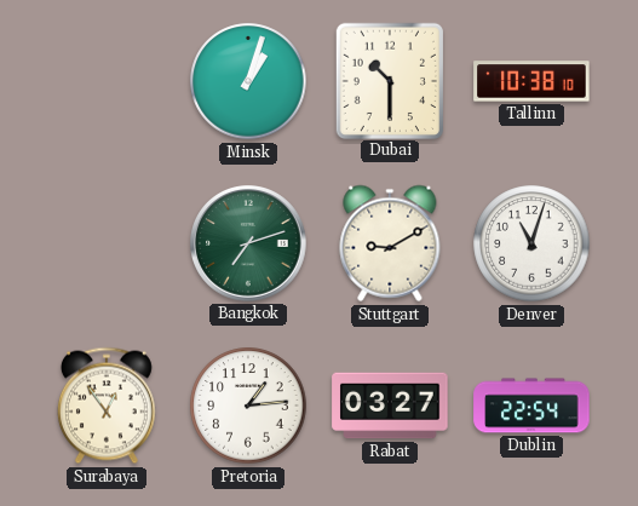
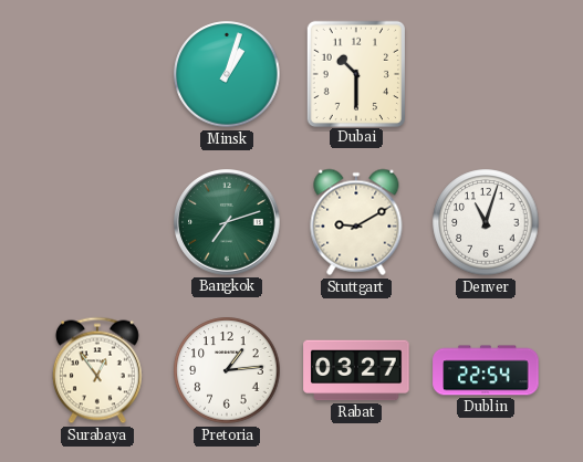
Tallinn: 10:38 -> none (531, 81)
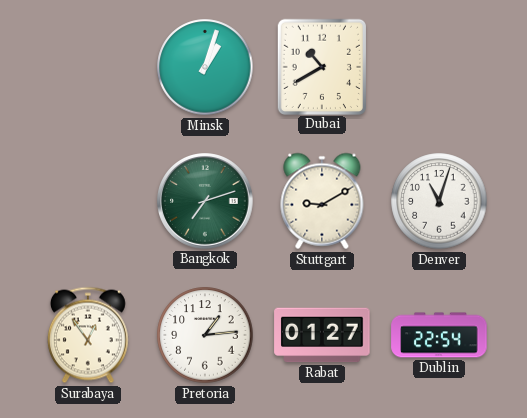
Dubai: 10:30 -> 10:40 (321, 66)
Rabat: 03:27 -> 01:27 (322, 335)
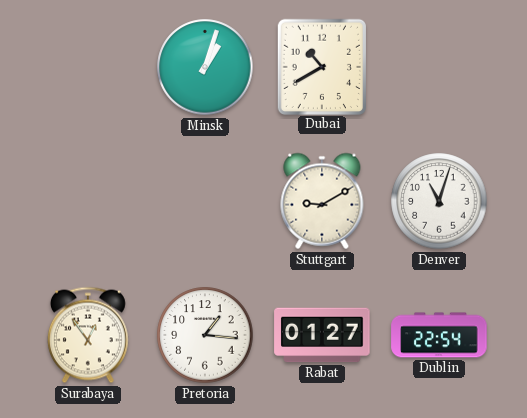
Bangkok: 7:12 -> none (205, 201)
Pretoria: 1:14 -> 1:16 (205, 335)
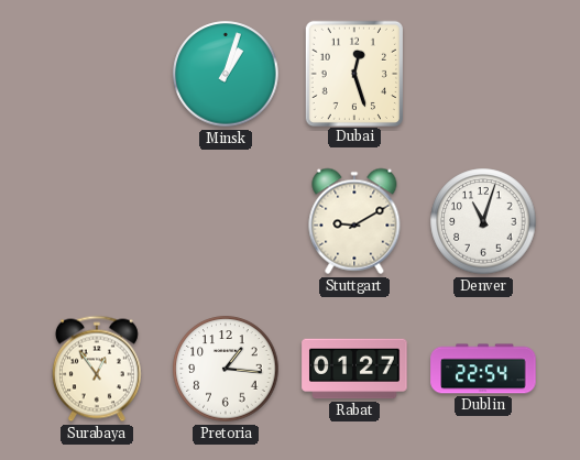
Dubai: 10:40 -> 12:27 (353, 73)
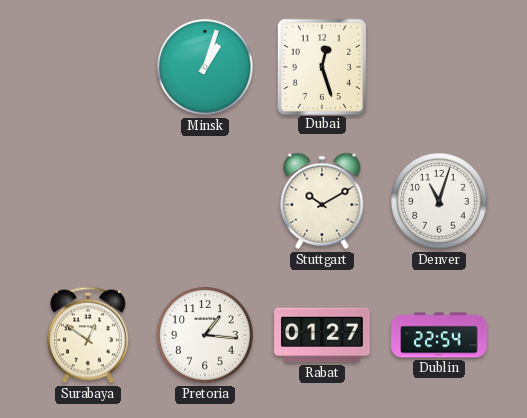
Stuttgart: 9:10 -> 10:10 (322, 201)
Surabaya: 12:54 -> 12:51 (88, 335)
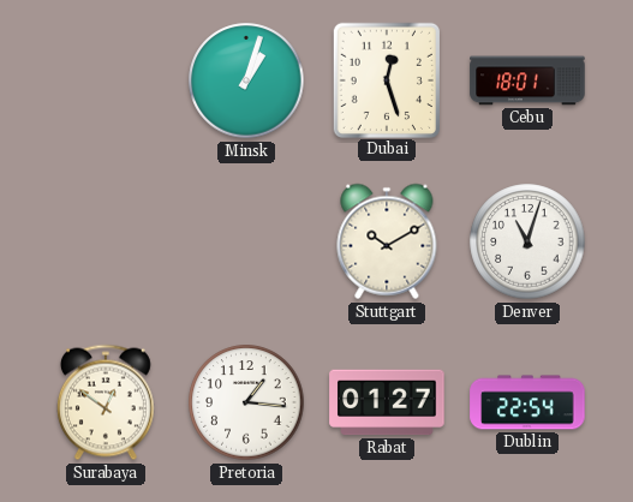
Cebu: none -> 18:01 (527, 80)
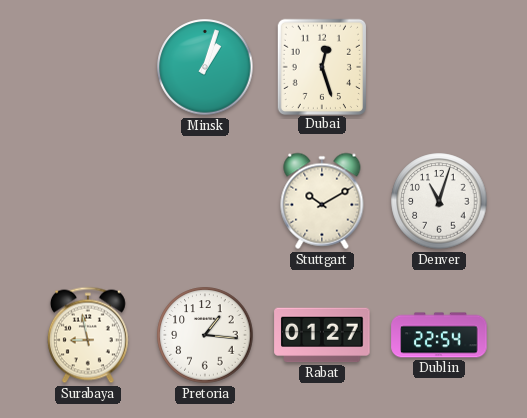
Cebu: 18:01 -> none (527, 80)
Surabaya: 12:51 -> 8:58 (88, 335)
